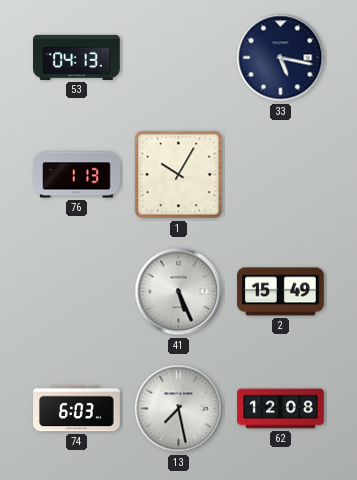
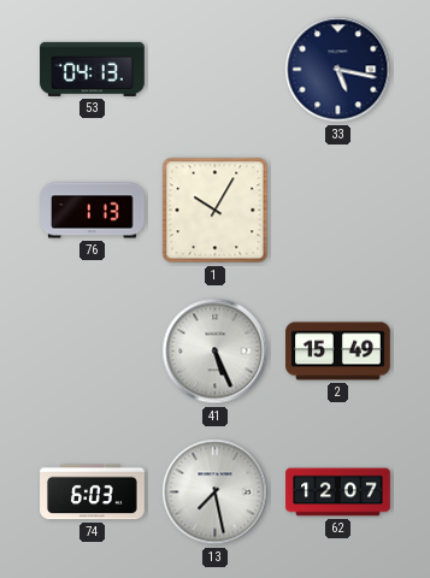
62: 12:08 -> 12:07 (338, 493)
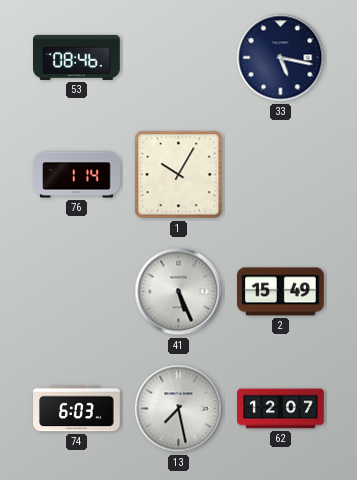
53: 04:13 -> 08:46 (77, 57)
76: 1:13 -> 1:14 (77, 175)
